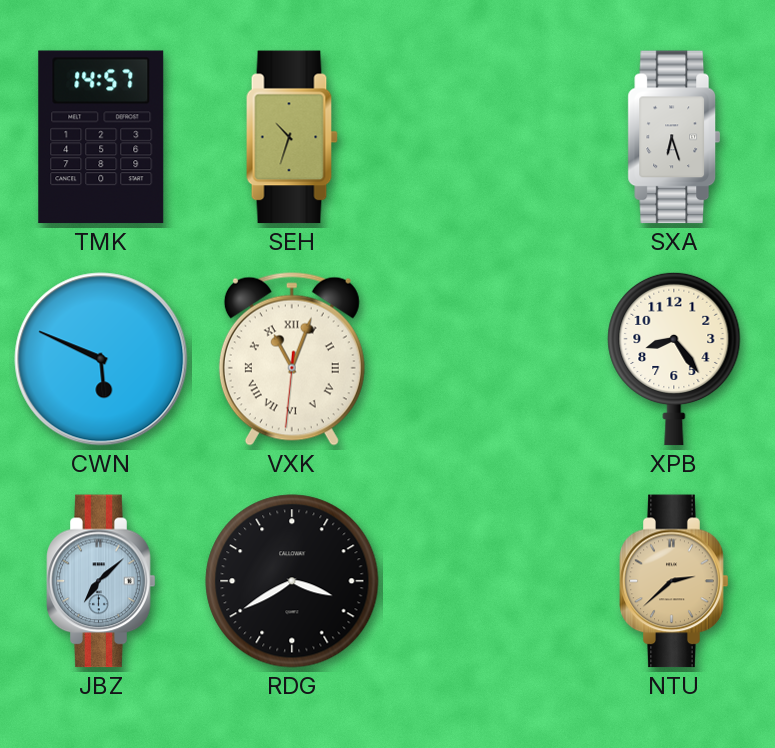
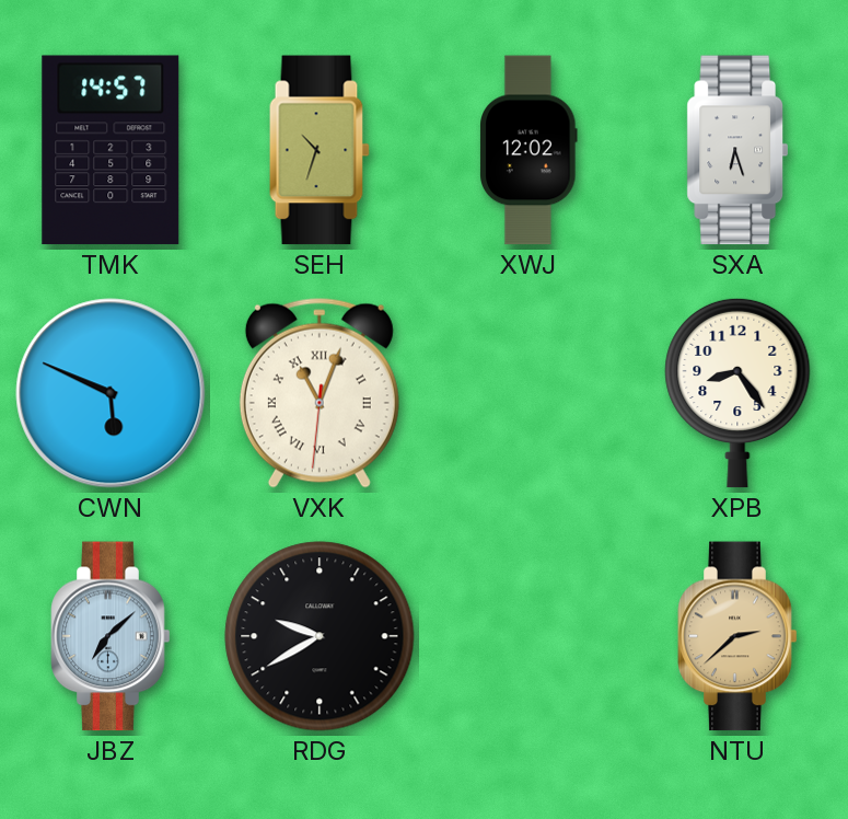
XWJ: none -> 12:02 (528, 150)
RDG: 3:40 -> 9:40 (320, 636)
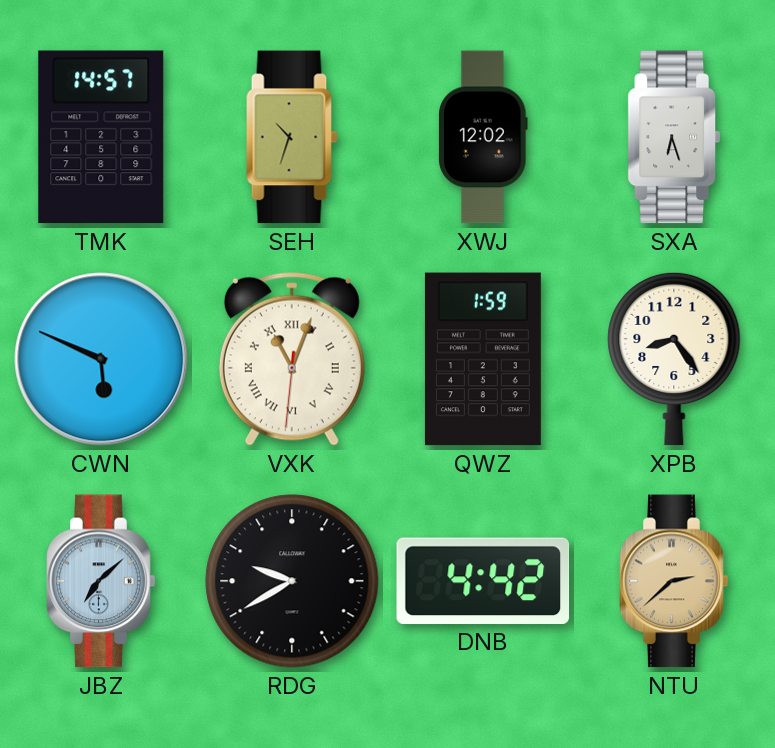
QWZ: none -> 1:59 (483, 359)
DNB: none -> 4:42 (483, 581)
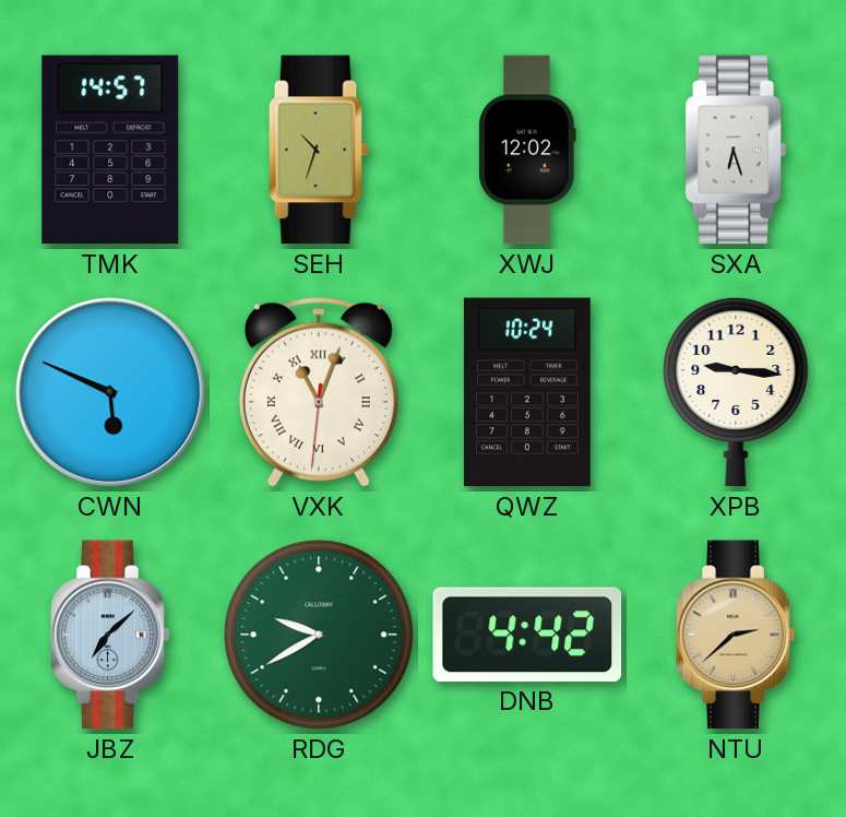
QWZ: 1:59 -> 10:24 (527, 392)
XPB: 8:24 -> 9:16 (736, 392)
RDG dial: black -> green (319, 635)
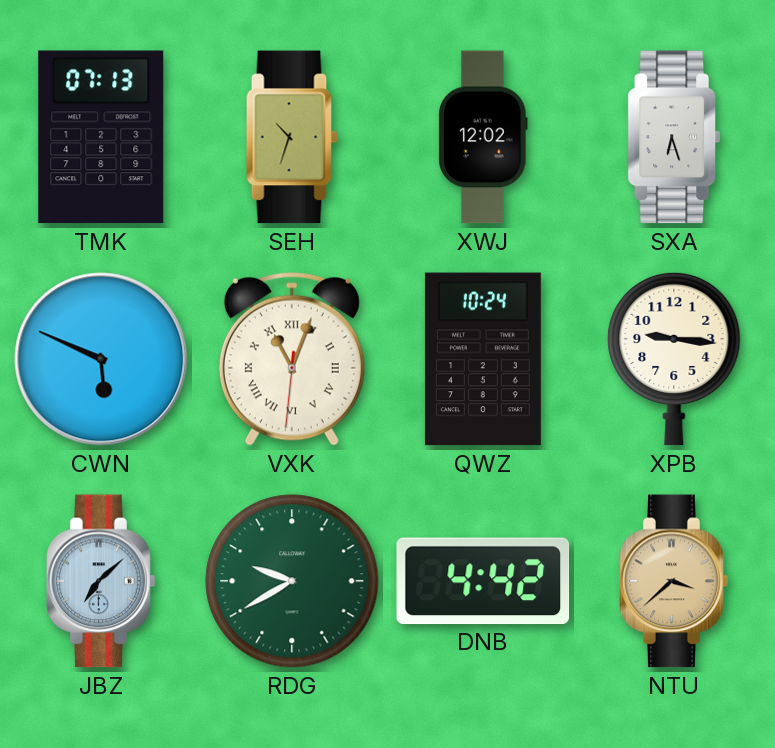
TMK: 14:57 -> 07:13 (101, 137)
NTU: 2:38 -> 3:38 (674, 581)
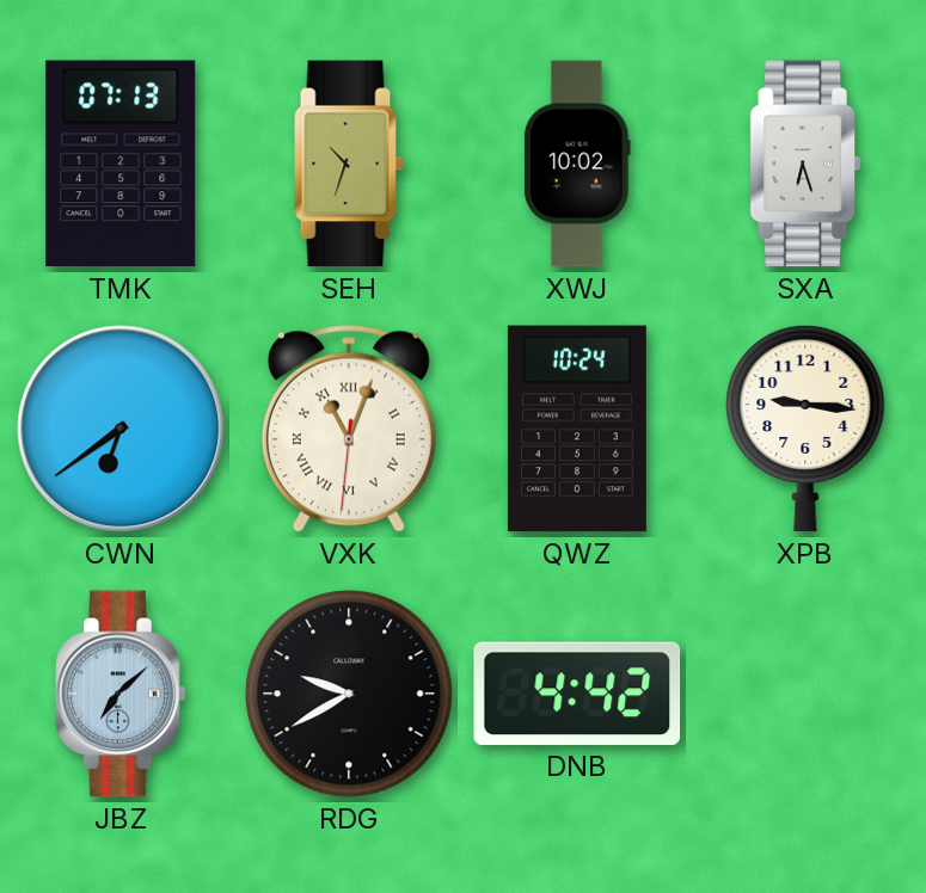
XWJ: 12:02 -> 10:02 (577, 164)
CWN: 5:49 -> 6:39 (121, 429)
RDG dial: green -> black (349, 694)
NTU: 3:38 -> none (674, 581)
